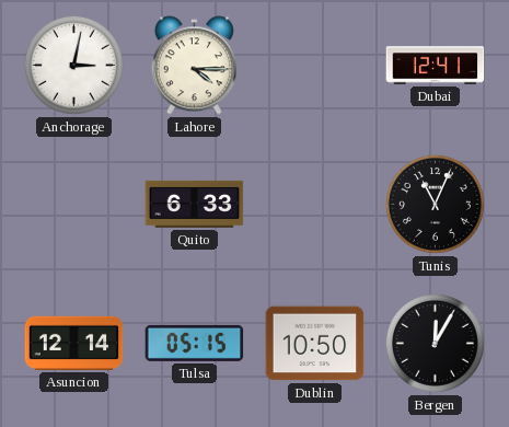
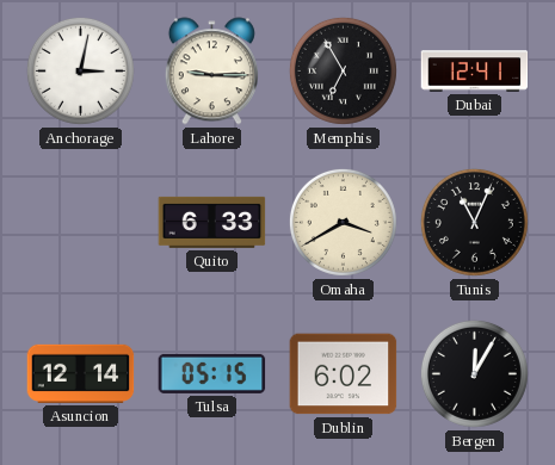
Lahore: 4:15 -> 9:15 (211, 72)
Memphis: none -> 6:55 (343, 70)
Omaha: none -> 3:40 (343, 222)
Dublin: 10:50 -> 6:02 (344, 374)
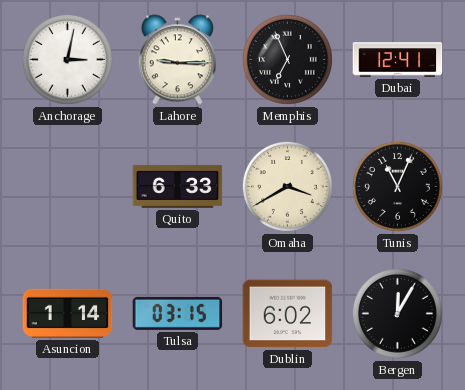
Memphis: 6:55 -> 6:56 (287, 59)
Asuncion: 12:14 -> 1:14 (68, 313)
Tulsa: 05:15 -> 03:15 (178, 313)
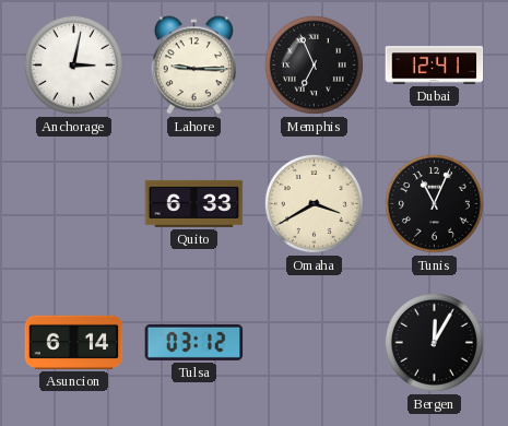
Asuncion: 1:14 -> 6:14 (74, 342)
Tulsa: 03:15 -> 03:12 (194, 342)
Dublin: 6:02 -> none (288, 314)
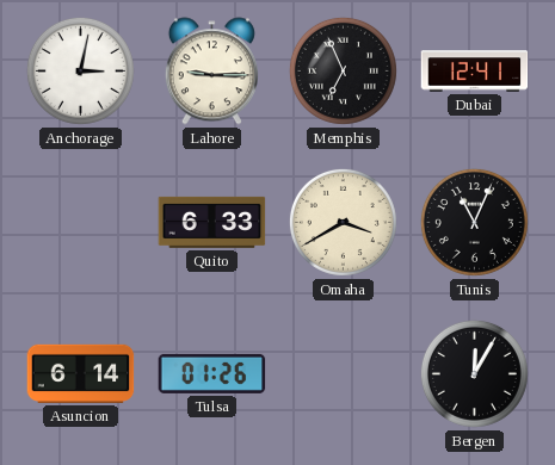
Tulsa: 03:12 -> 01:26 (212, 373)
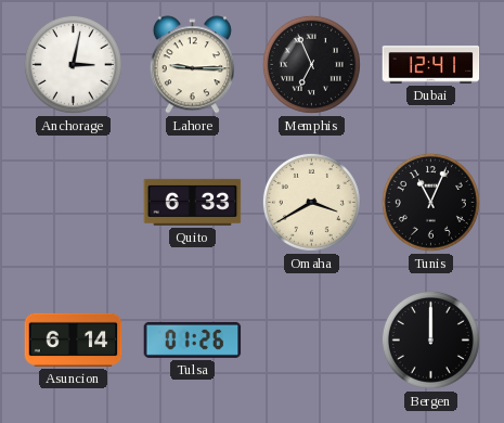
Bergen: 12:05 -> 12:00 (430, 339)
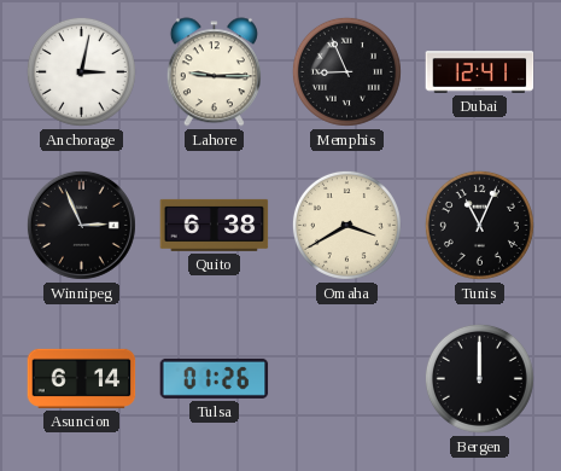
Memphis: 6:56 -> 8:56 (346, 71)
Winnipeg: none -> 2:56 (81, 225)
Quito: 6:33 -> 6:38 (215, 225)
